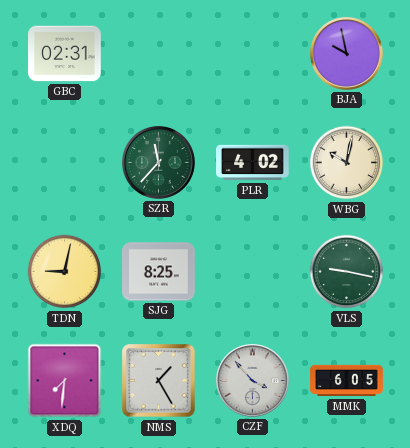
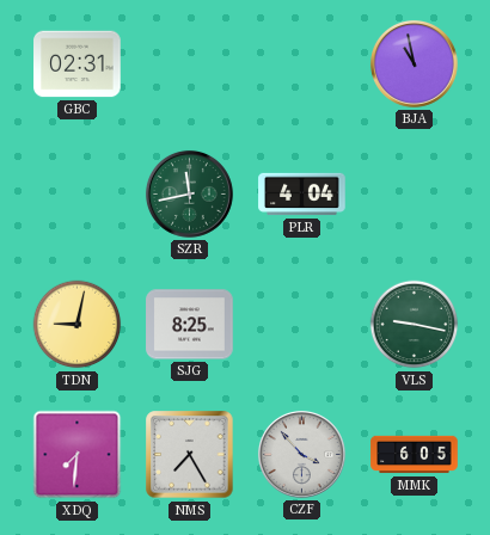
BJA: 9:58 -> 10:58 (414, 63)
SZR: 11:37 -> 11:43 (189, 193)
PLR: 4:02 -> 4:04 (302, 195)
WBG: 10:02 -> none (347, 163)
NMS: 1:25 -> 7:25 (190, 455)
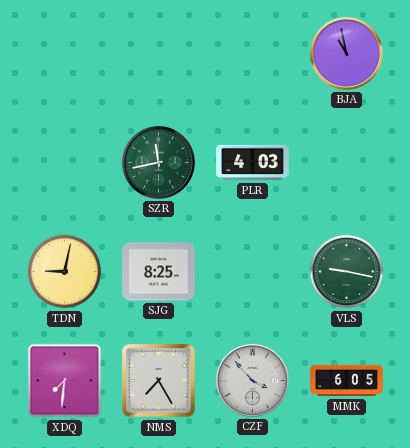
GBC: 02:31 -> none (78, 64)
PLR: 4:04 -> 4:03 (253, 163)
